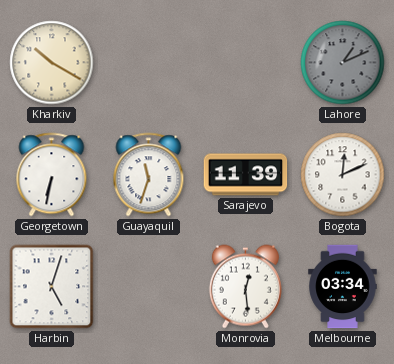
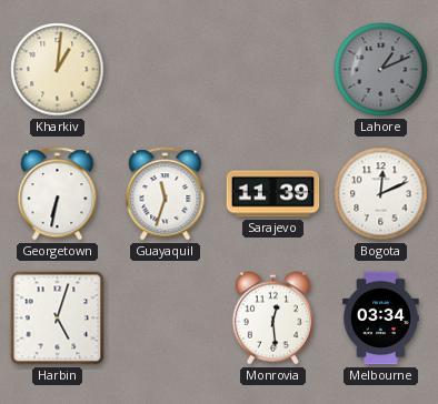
Kharkiv: 10:20 -> 1:01 (58, 70)
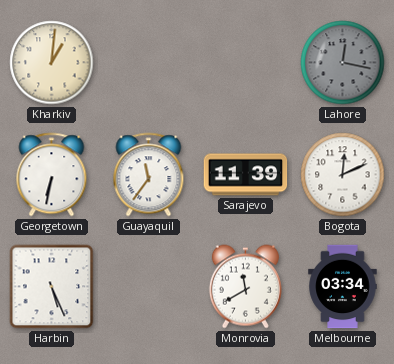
Lahore: 1:11 -> 12:17 (343, 63)
Guayaquil: 11:33 -> 11:36 (149, 175)
Harbin: 5:03 -> 5:26 (52, 287)
Monrovia: 12:29 -> 11:40 (245, 287)
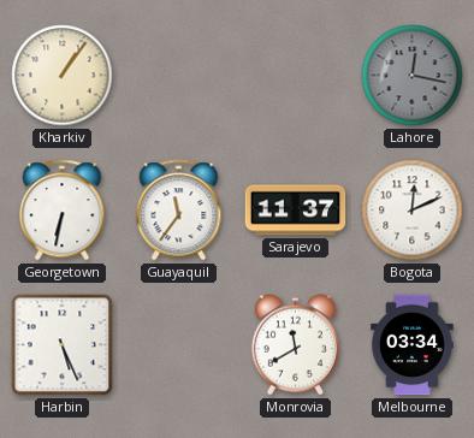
Kharkiv: 1:01 -> 1:06 (63, 76)
Sarajevo: 11:39 -> 11:37 (296, 211)
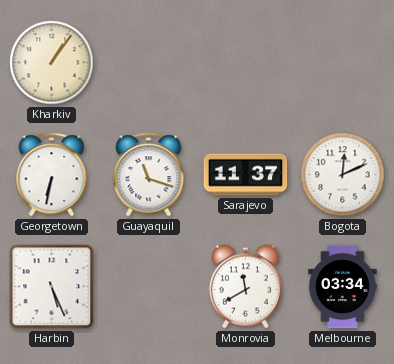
Lahore: 12:17 -> none (413, 76)
Guayaquil: 11:36 -> 11:18 (149, 175)
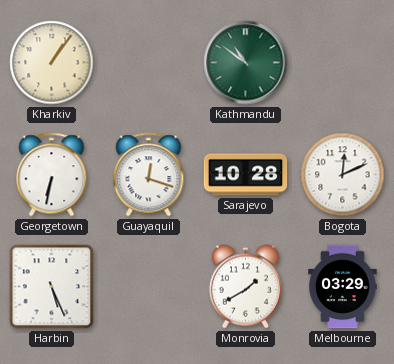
Kathmandu: none -> 10:51 (246, 63)
Guayaquil: 11:18 -> 12:18 (149, 175)
Sarajevo: 11:37 -> 10:28 (246, 175)
Monrovia: 11:40 -> 1:40 (245, 287)
Melbourne: 03:34 -> 03:29 (343, 287)
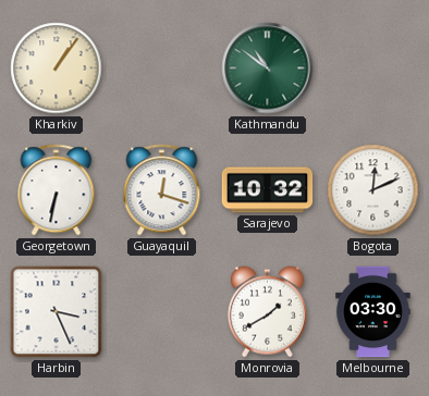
Sarajevo: 10:28 -> 10:32 (268, 190)
Harbin: 5:26 -> 3:26 (57, 312)
Melbourne: 03:29 -> 03:30 (373, 312)
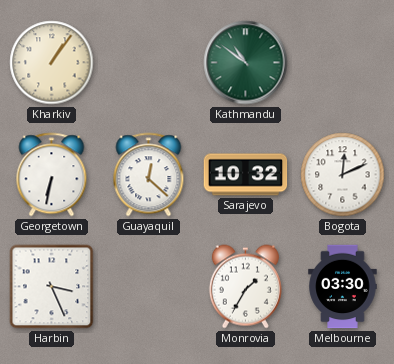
Guayaquil: 12:18 -> 12:22 (149, 175)
Monrovia: 1:40 -> 1:35 (245, 287)
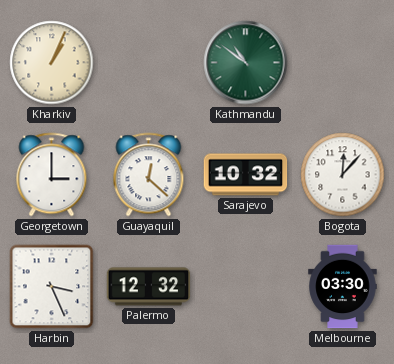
Kharkiv: 1:06 -> 1:04 (52, 63)
Georgetown: 6:32 -> 3:00 (52, 175)
Bogota: 12:11 -> 12:07 (343, 175)
Palermo: none -> 12:32 (149, 287)
Monrovia: 1:35 -> none (245, 287)
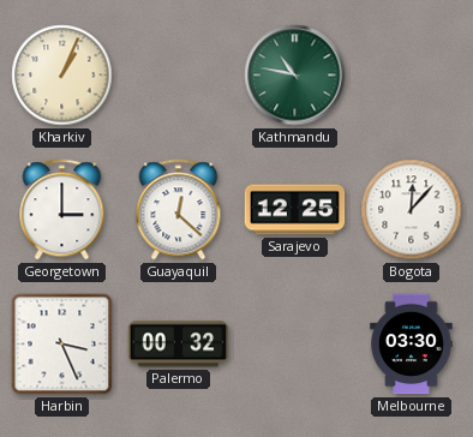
Kathmandu: 10:51 -> 10:47 (295, 76)
Sarajevo: 10:32 -> 12:25 (295, 210)
Palermo: 12:32 -> 00:32 (179, 345)
